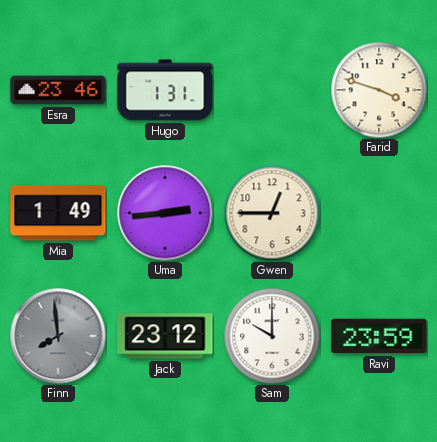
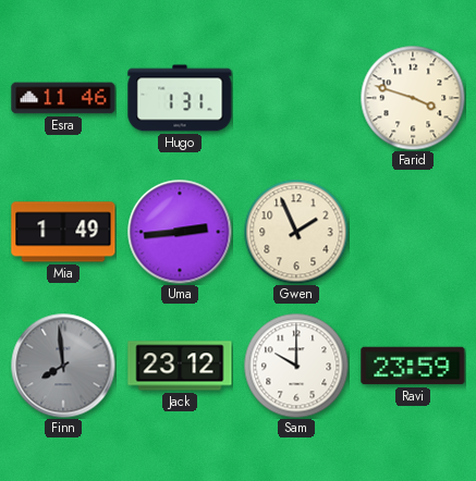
Esra: 23:46 -> 11:46 (63, 98)
Gwen: 12:45 -> 1:56 (296, 232)
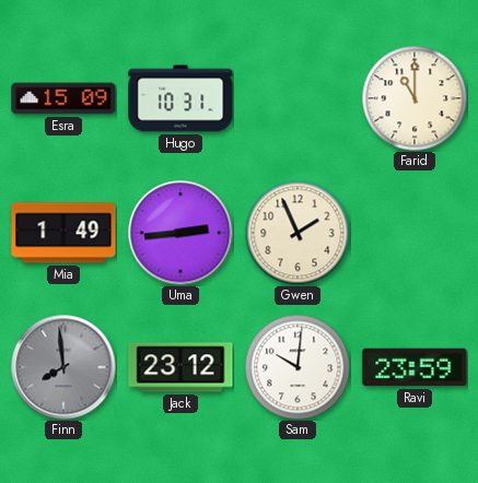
Esra: 11:46 -> 15:09 (63, 98)
Hugo: 1:31 -> 10:31 (180, 98)
Farid: 3:48 -> 11:00 (415, 98)
Sam: 10:00 -> 10:01 (298, 367)
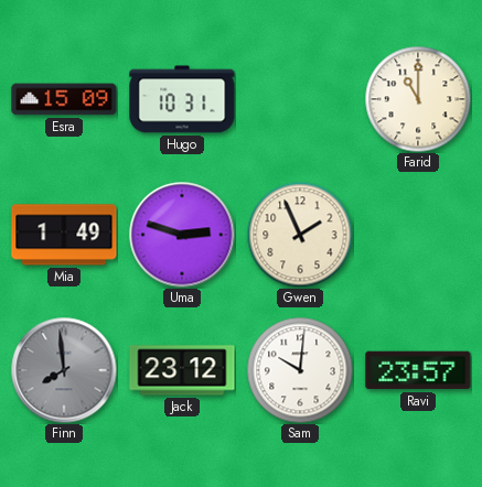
Uma: 2:44 -> 2:48 (182, 235)
Ravi: 23:59 -> 23:57 (418, 370)
